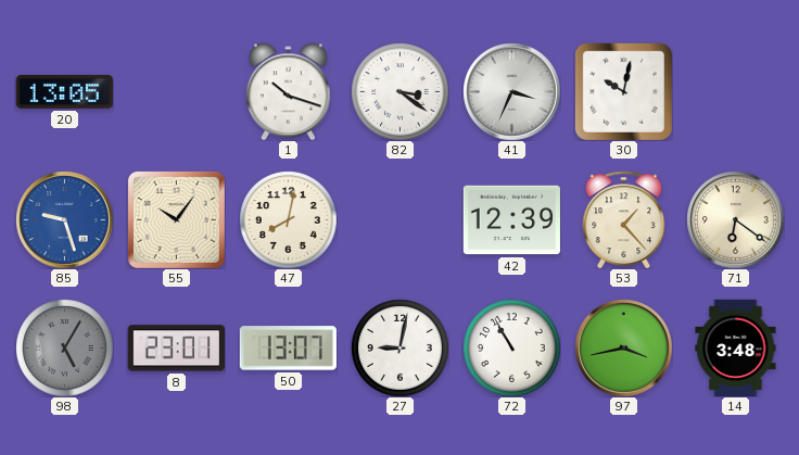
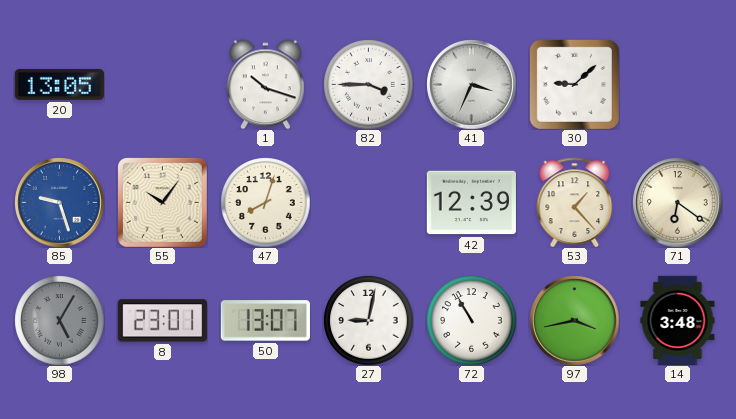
82: 3:21 -> 3:45 (368, 84)
30: 10:02 -> 9:08 (574, 84)
47: 8:02 -> 8:03 (265, 202)
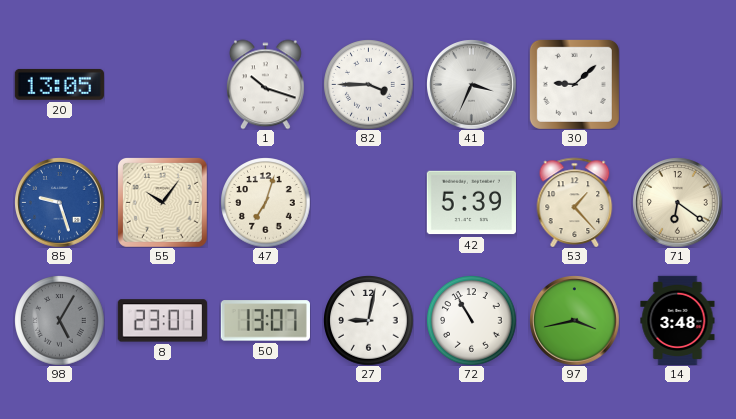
47: 8:03 -> 7:03 (265, 202)
42: 12:39 -> 5:39 (471, 203)
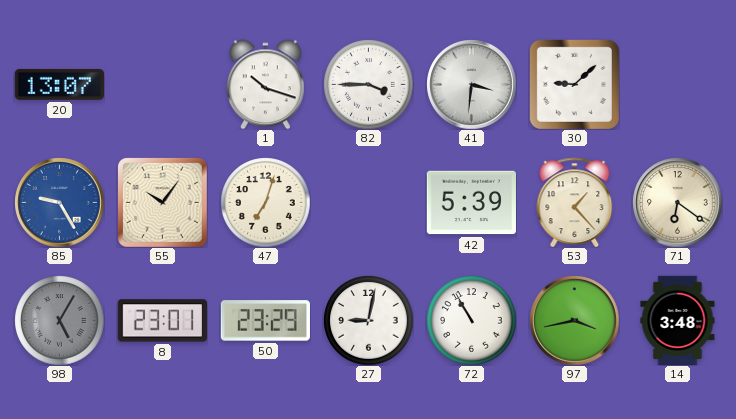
20: 13:05 -> 13:07 (59, 84)
41: 3:34 -> 3:31 (471, 84)
85: 9:27 -> 9:25 (59, 202)
50: 13:07 -> 23:29 (265, 321)
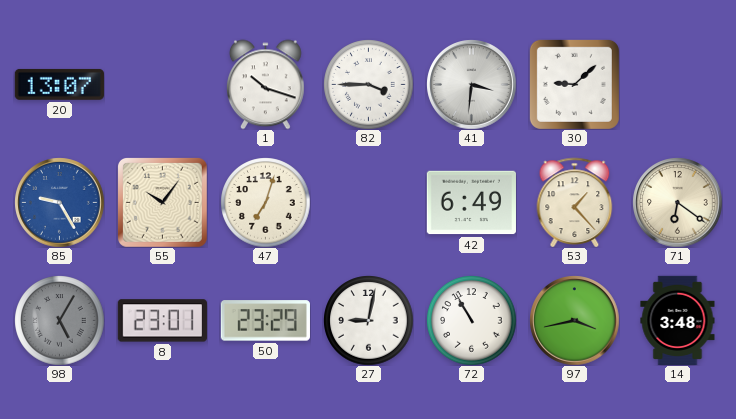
42: 5:39 -> 6:49 (471, 203)
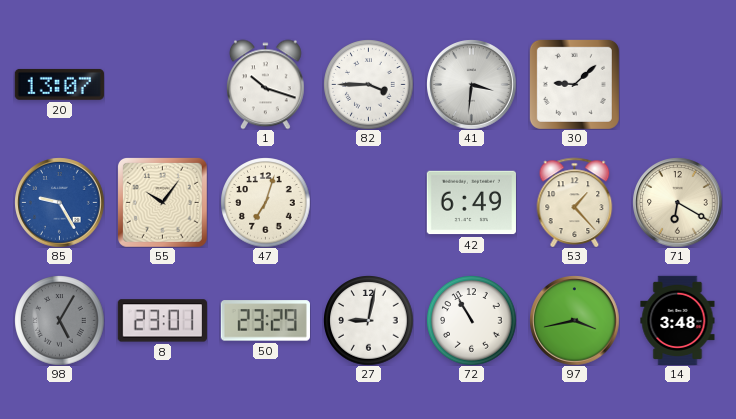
71: 6:21 -> 6:20 (677, 202)
